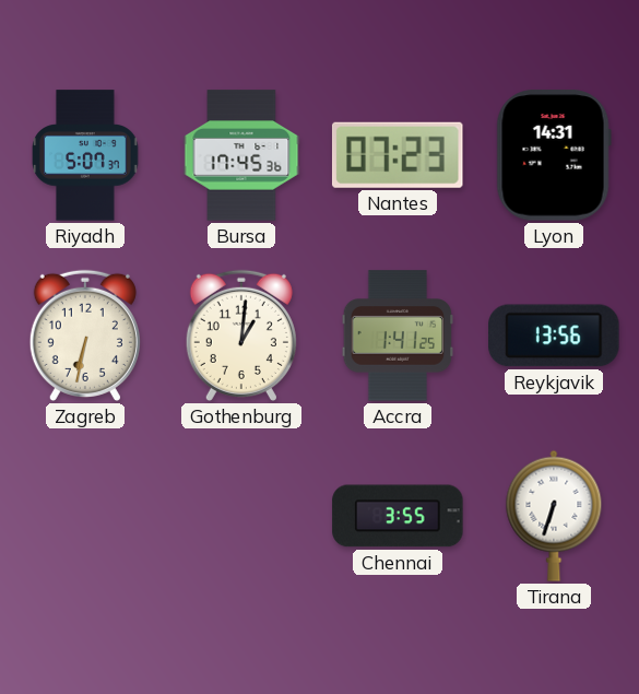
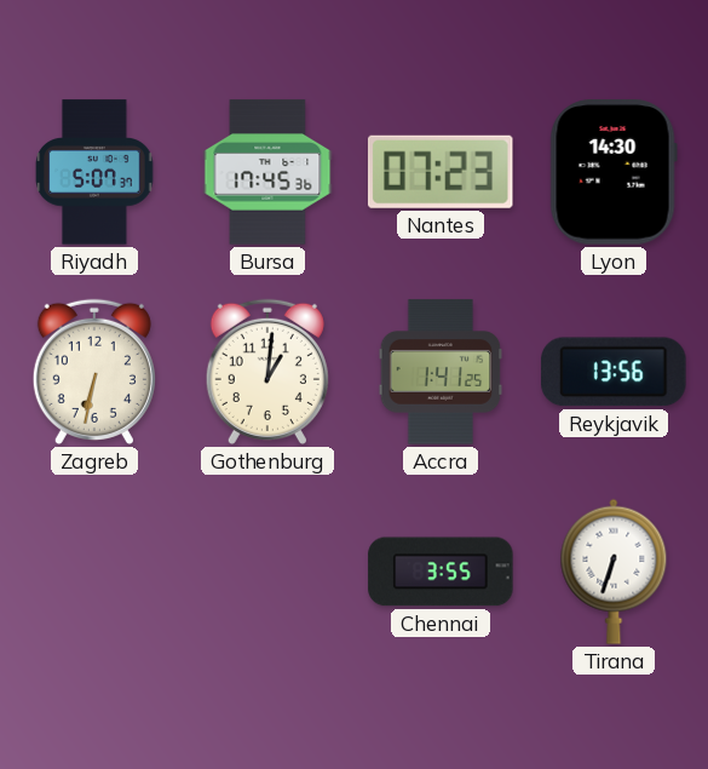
Lyon: 14:31 -> 14:30 (614, 172)
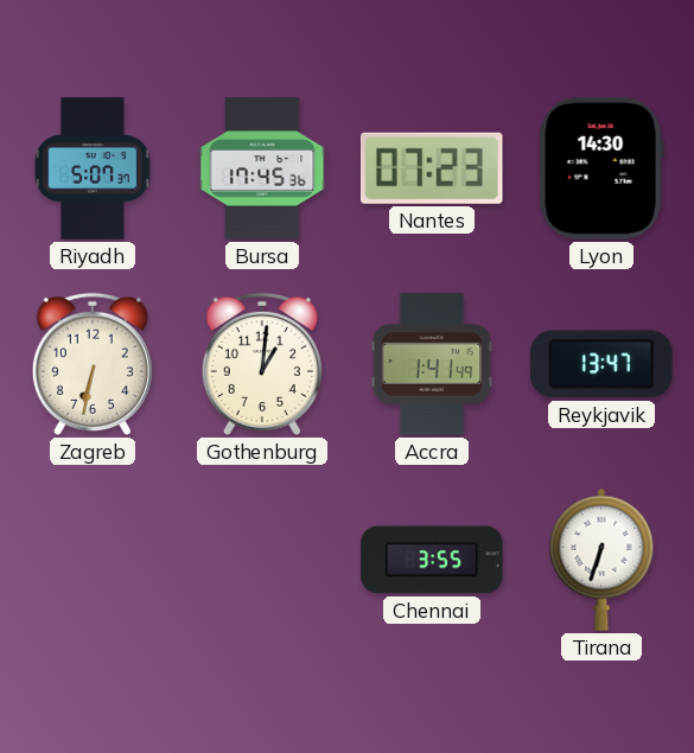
Accra: 1:41:25 -> 1:41:49 (432, 364)
Reykjavik: 13:56 -> 13:47 (601, 364)
